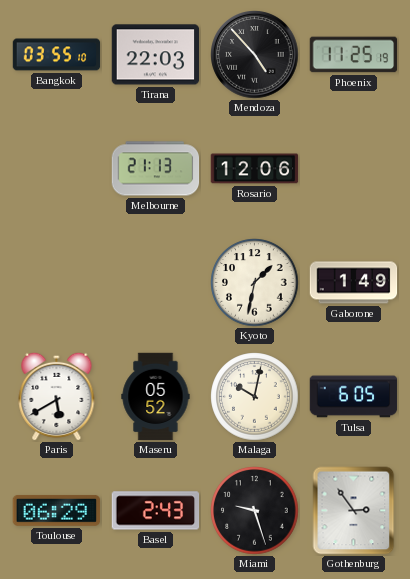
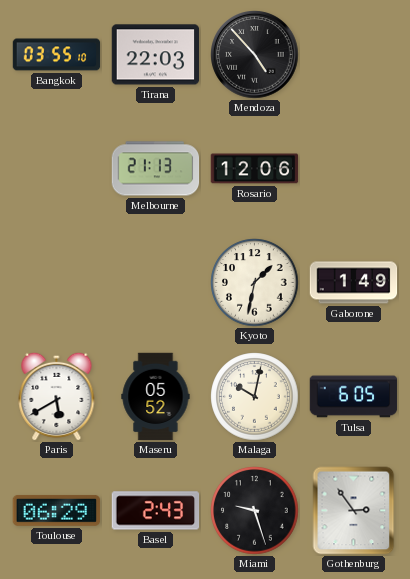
Phoenix: 11:25 -> none (354, 55)
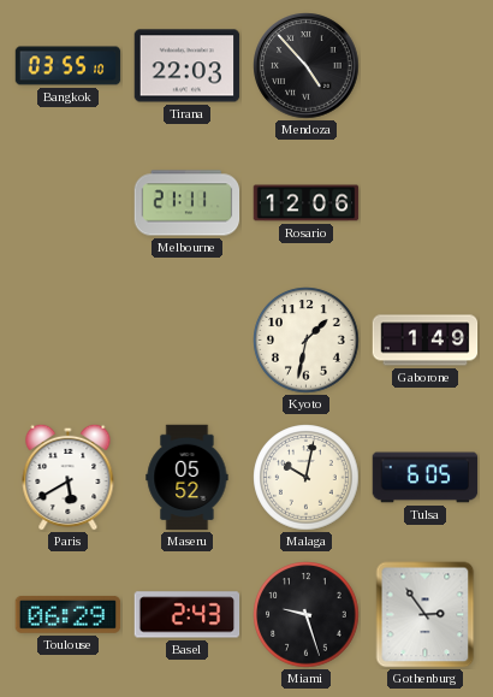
Melbourne: 21:13 -> 21:11 (188, 203)
